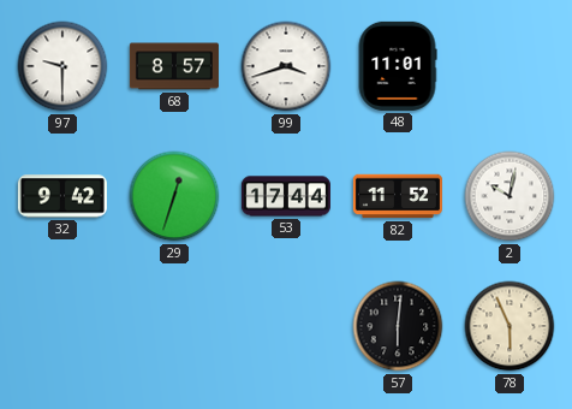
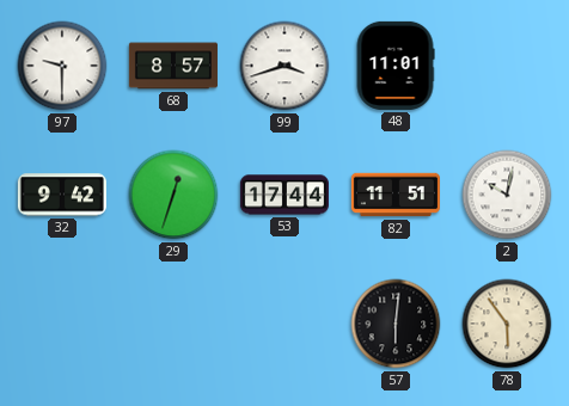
82: 11:52 -> 11:51 (396, 195)
78: 5:56 -> 5:54 (507, 324)
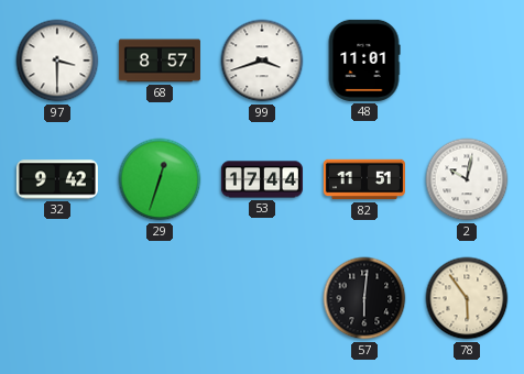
97: 9:30 -> 3:30 (57, 61)
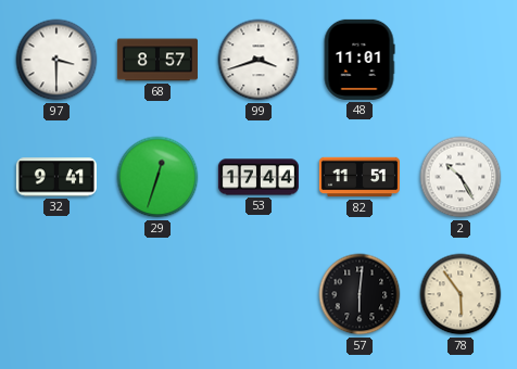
32: 9:42 -> 9:41 (56, 177)
2: 10:02 -> 10:25 (461, 177)
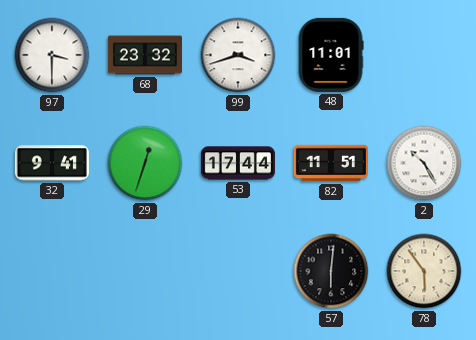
68: 8:57 -> 23:32 (145, 55)
